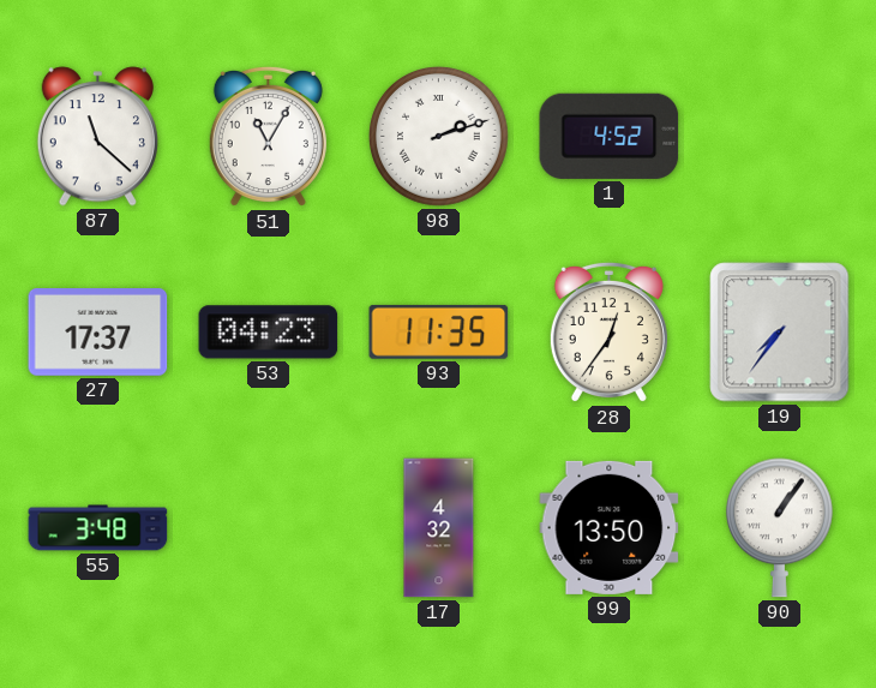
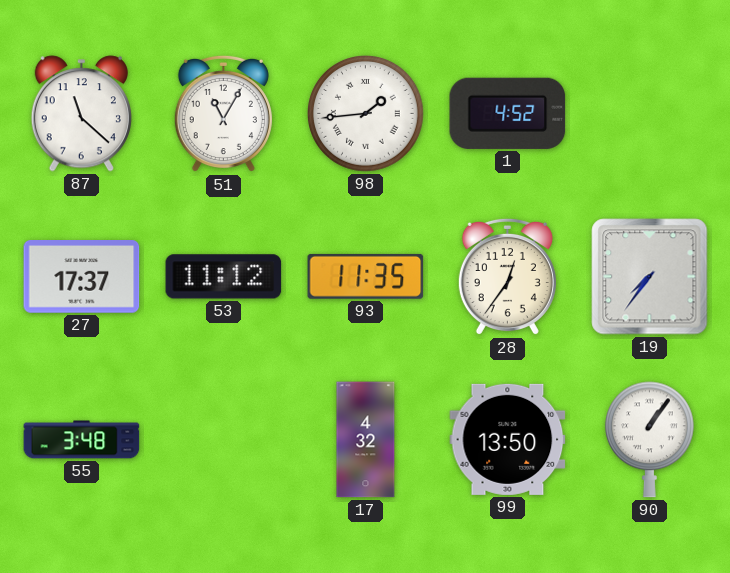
98: 2:12 -> 1:44 (366, 114)
53: 04:23 -> 11:12 (224, 277)
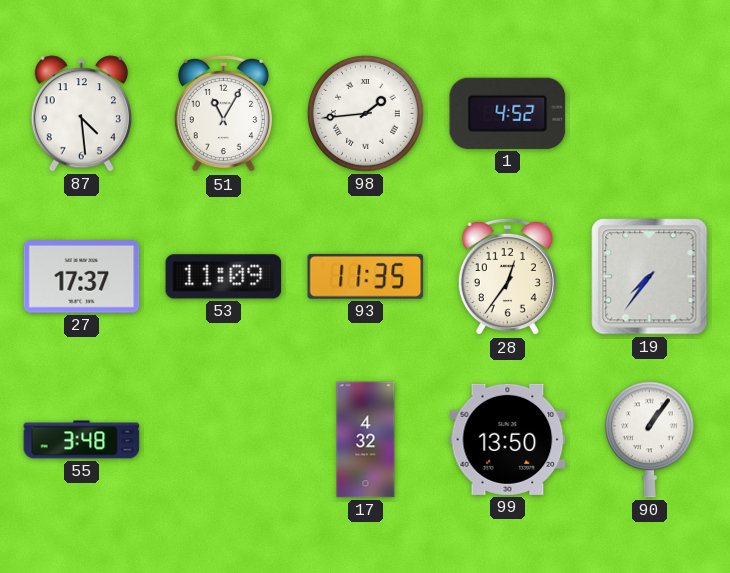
87: 11:22 -> 4:29 (81, 114)
53: 11:12 -> 11:09 (224, 277)
